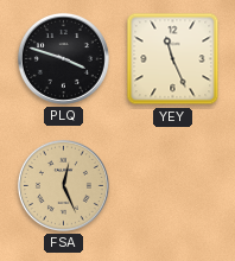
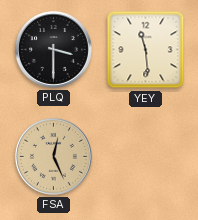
PLQ: 3:48 -> 3:30 (53, 49)
YEY: 11:26 -> 11:29 (146, 50)
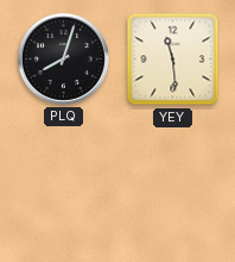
PLQ: 3:30 -> 8:03 (63, 58)
FSA: 12:26 -> none (53, 156)
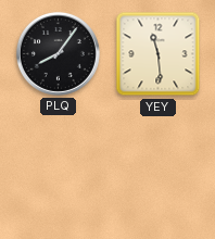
PLQ: 8:03 -> 8:06 (58, 53)
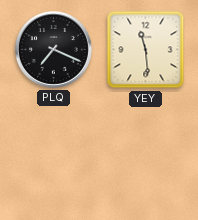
PLQ: 8:06 -> 7:19 (53, 49)
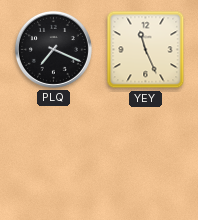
YEY: 11:29 -> 11:26 (146, 50)
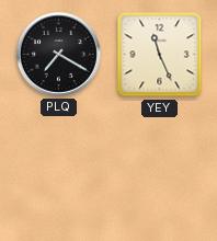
PLQ: 7:19 -> 7:20 (58, 54)
